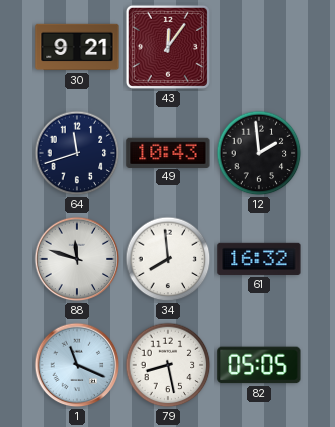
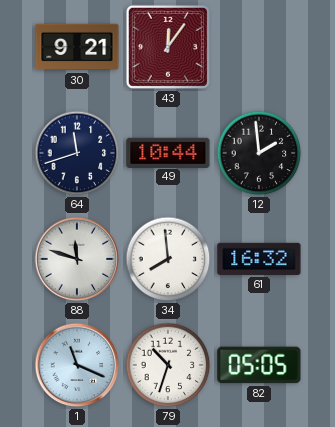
49: 10:43 -> 10:44 (168, 152)
79: 8:28 -> 10:33 (168, 365)
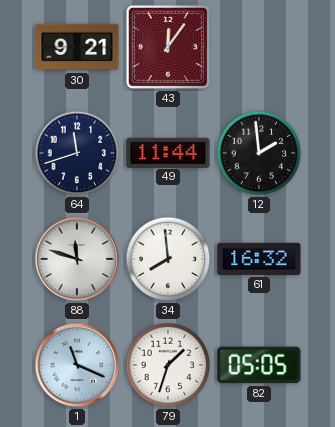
49: 10:44 -> 11:44 (168, 152)
79: 10:33 -> 1:33 (168, 365)
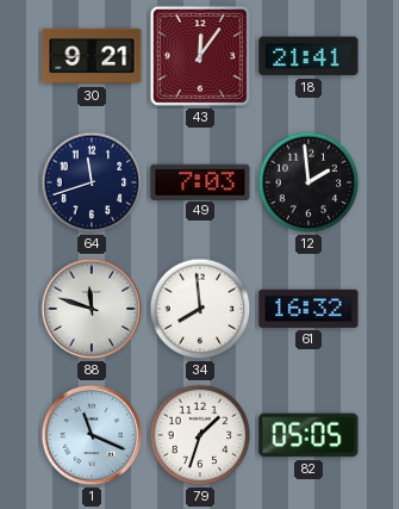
18: none -> 21:41 (308, 56)
49: 11:44 -> 7:03 (200, 181)
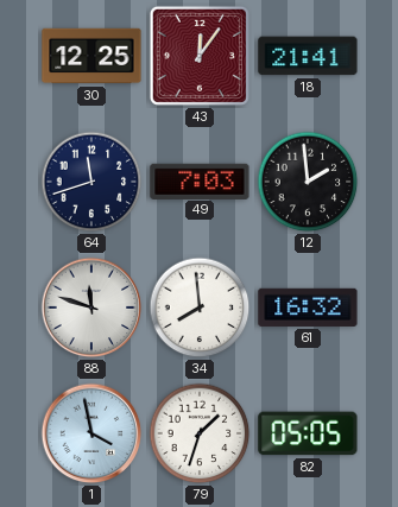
30: 9:21 -> 12:25 (91, 56)
1: 11:19 -> 3:58 (91, 433)
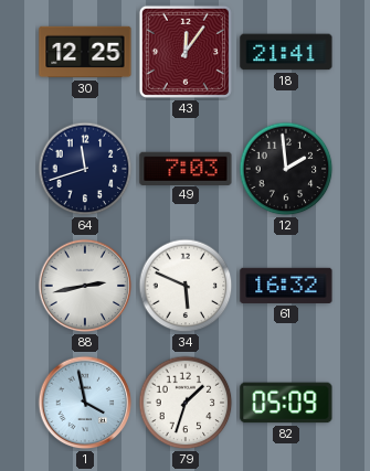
88: 11:48 -> 2:43 (85, 286)
34: 7:59 -> 5:49 (186, 286)
82: 05:05 -> 05:09 (286, 403)
